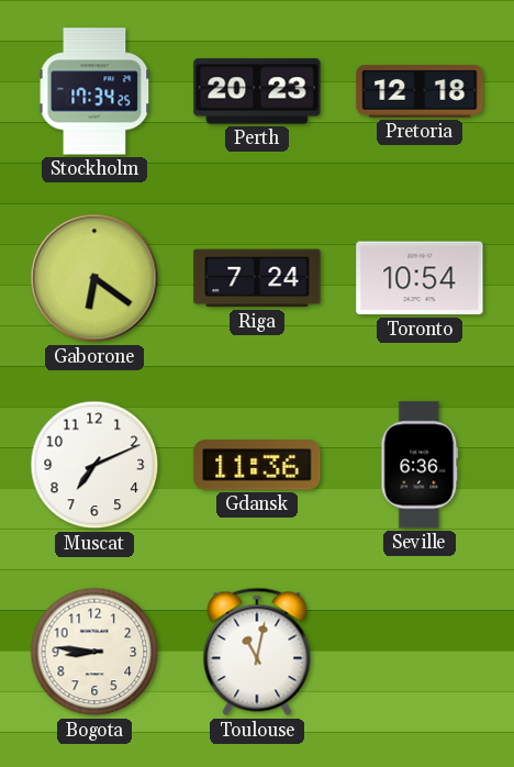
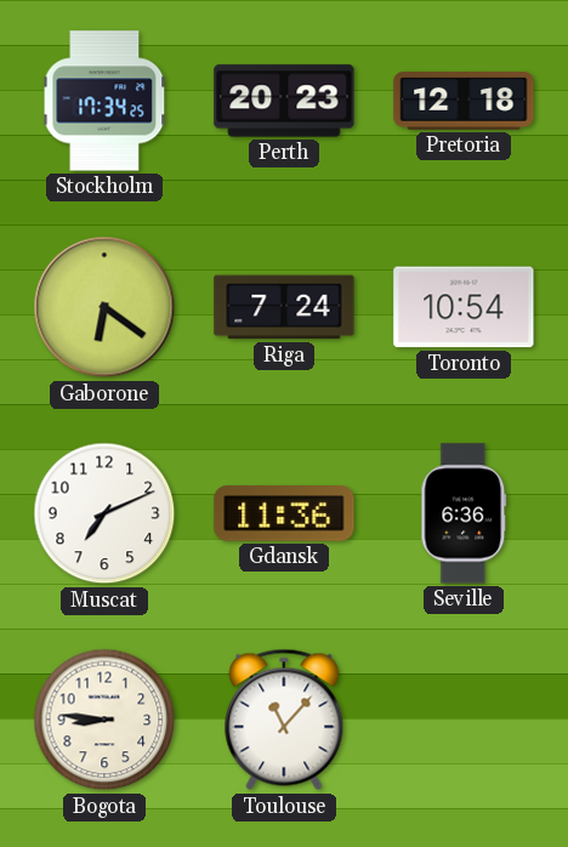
Toulouse: 11:02 -> 11:07 (284, 720)
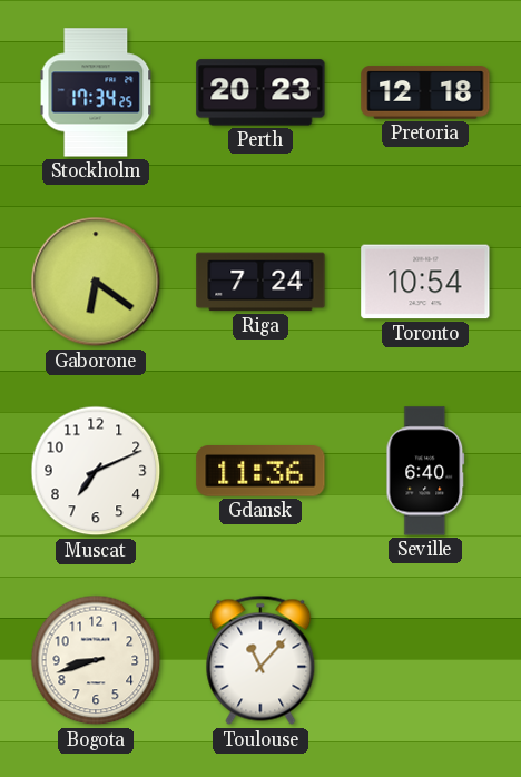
Seville: 6:36 -> 6:40 (425, 471)
Bogota: 8:46 -> 8:42 (96, 660)
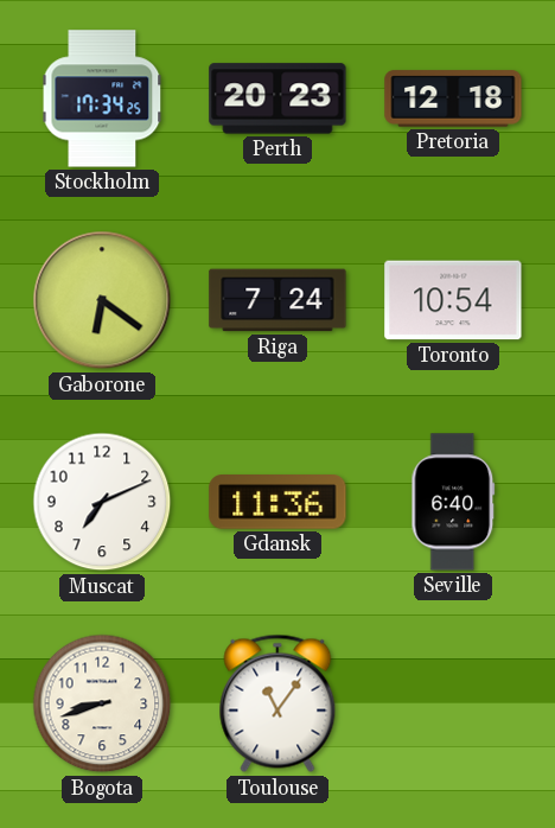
Toulouse: 11:07 -> 11:06 (277, 703)
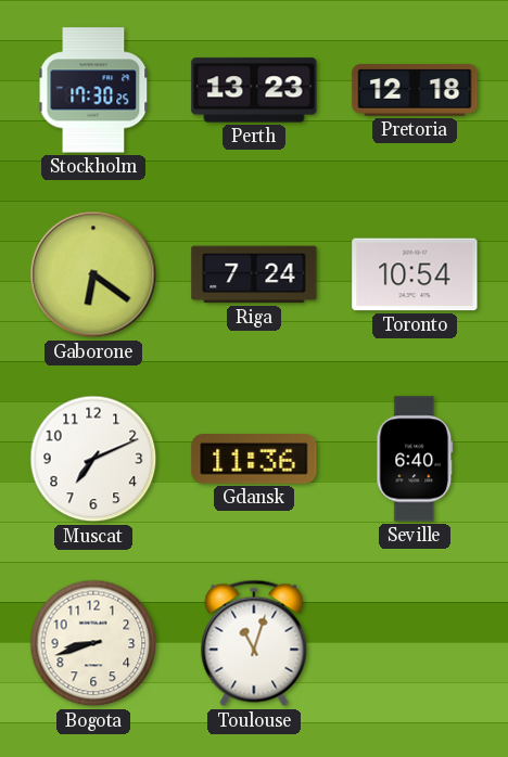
Stockholm: 17:34 -> 17:30 (93, 90)
Perth: 20:23 -> 13:23 (254, 90)
Toulouse: 11:06 -> 11:03 (254, 643)
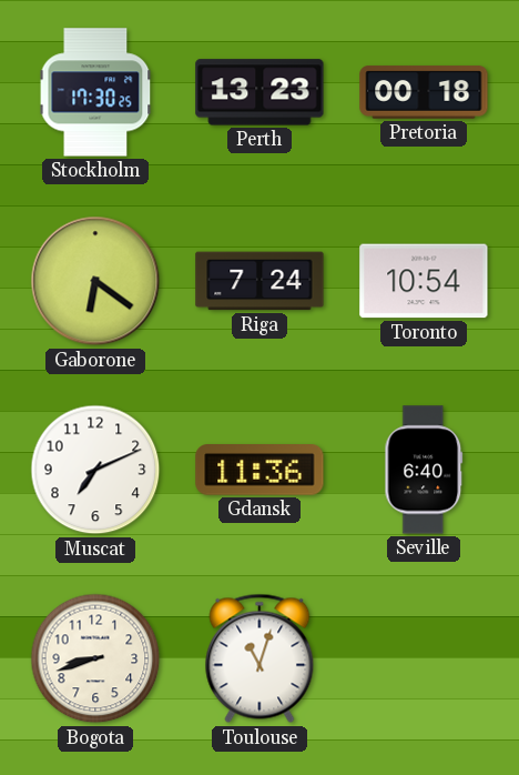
Pretoria: 12:18 -> 00:18 (424, 92)
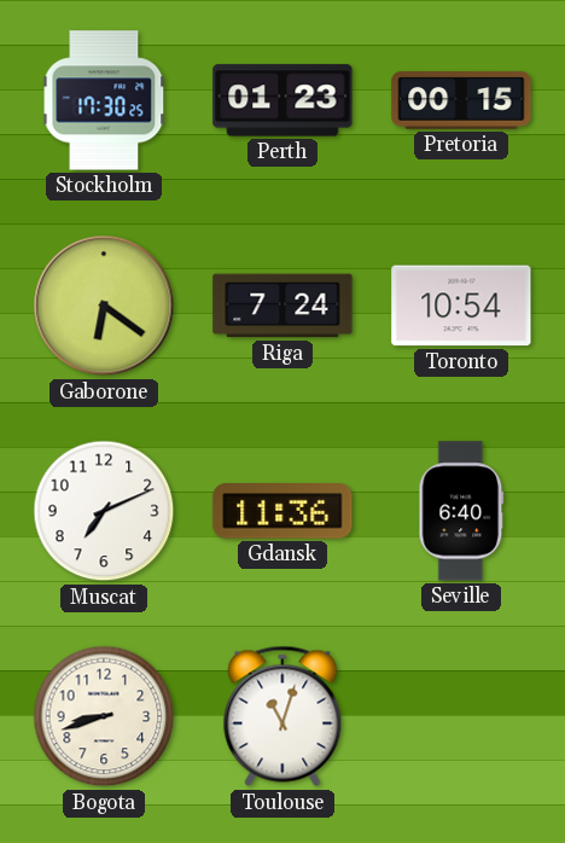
Perth: 13:23 -> 01:23 (282, 100)
Pretoria: 00:18 -> 00:15 (461, 100)
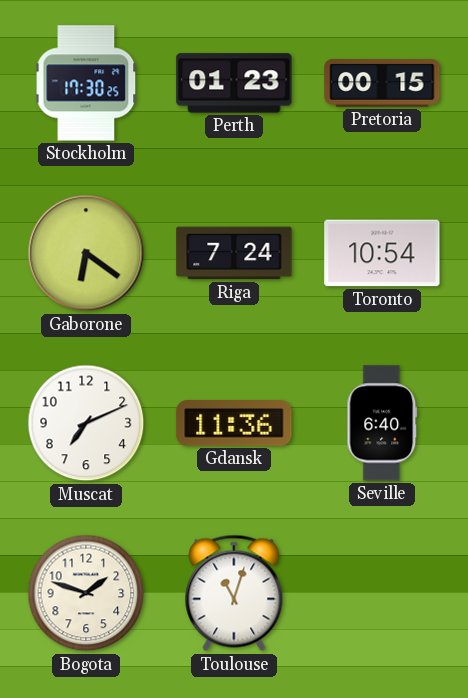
Bogota: 8:42 -> 1:48 (86, 593)
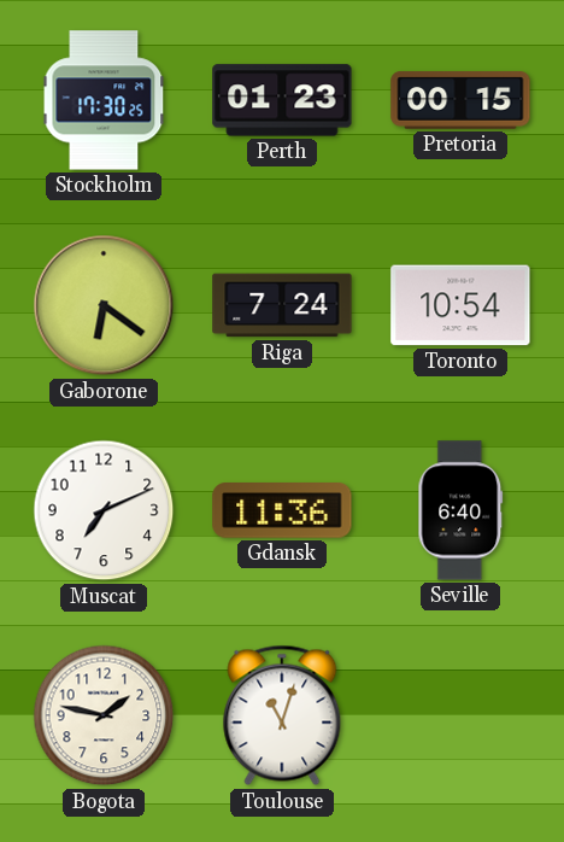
Bogota: 1:48 -> 1:47 (104, 715)
